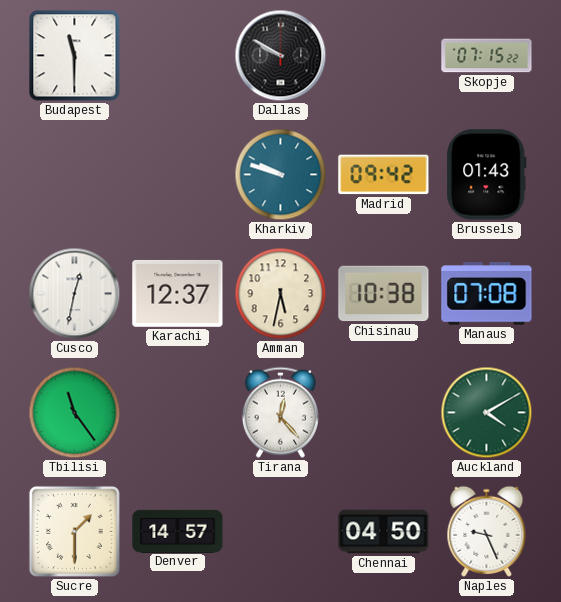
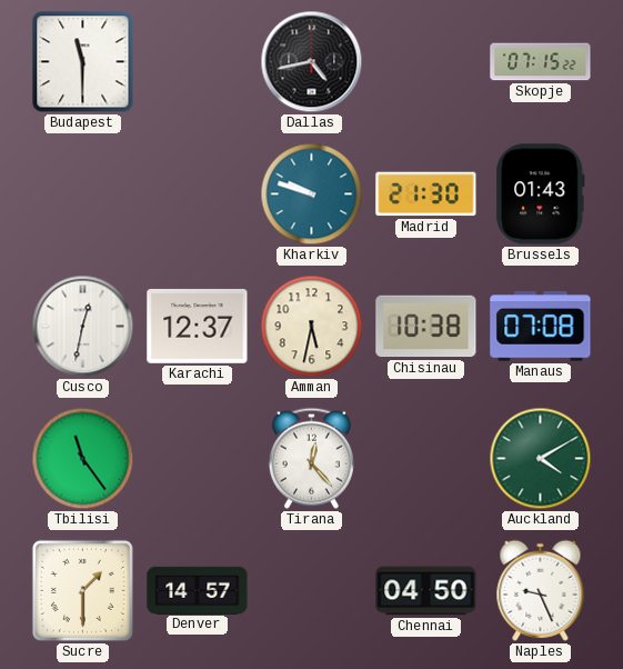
Dallas: 9:50 -> 4:43 (312, 62)
Madrid: 09:42 -> 21:30 (426, 194)
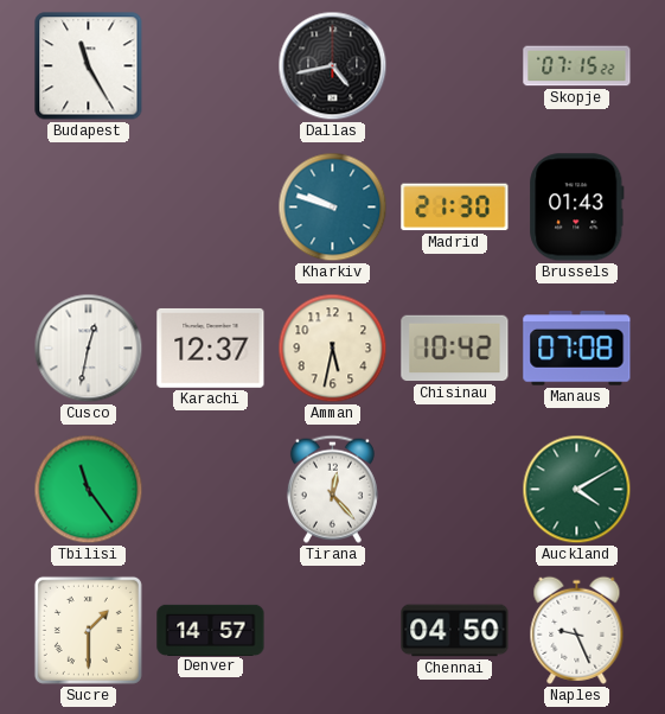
Budapest: 11:30 -> 11:25 (89, 66)
Chisinau: 10:38 -> 10:42 (455, 349)
